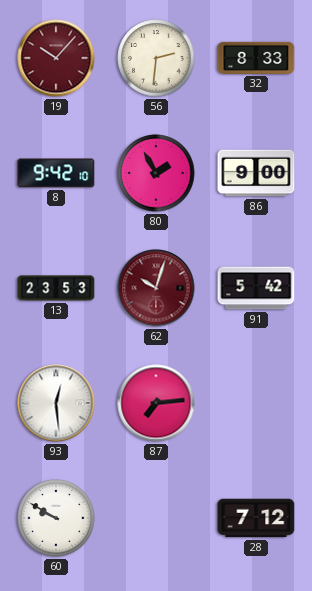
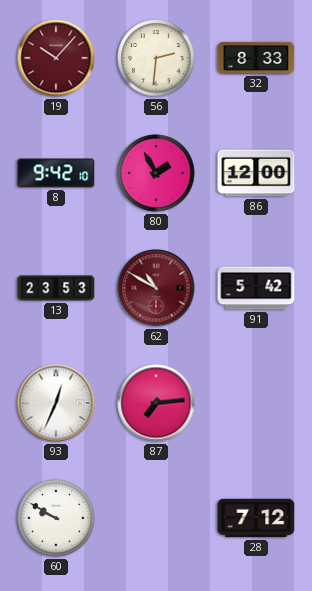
86: 9:00 -> 12:00 (256, 173)
62: 10:03 -> 10:50 (156, 288)
93: 12:29 -> 12:34 (56, 403)
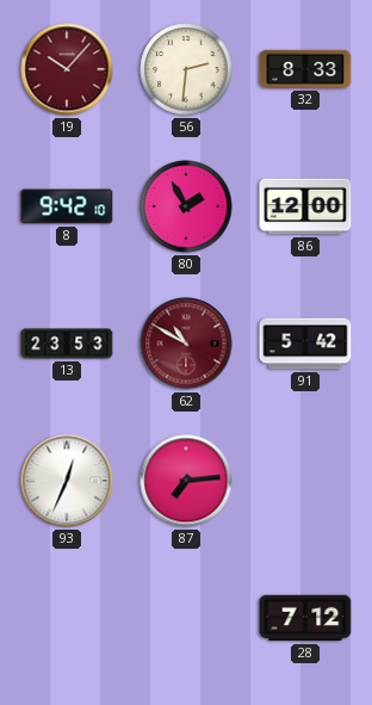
60: 9:50 -> none (56, 518)
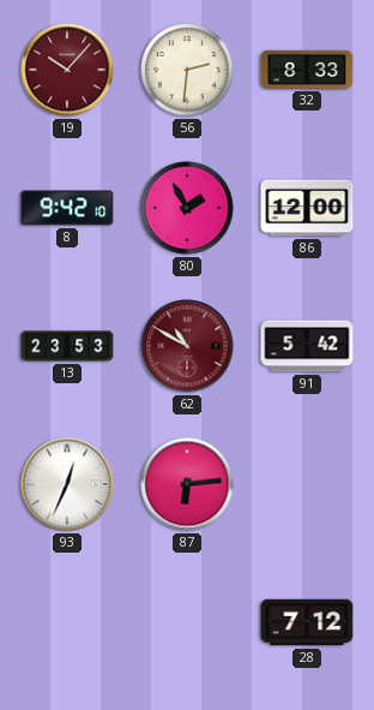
87: 7:14 -> 6:14 (187, 484)
